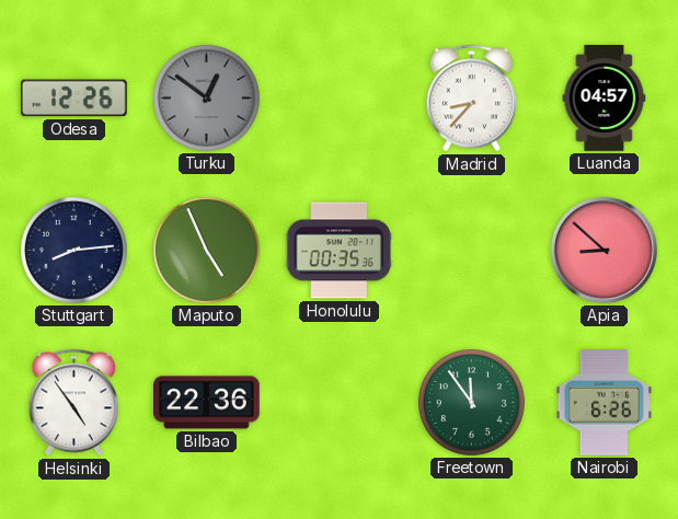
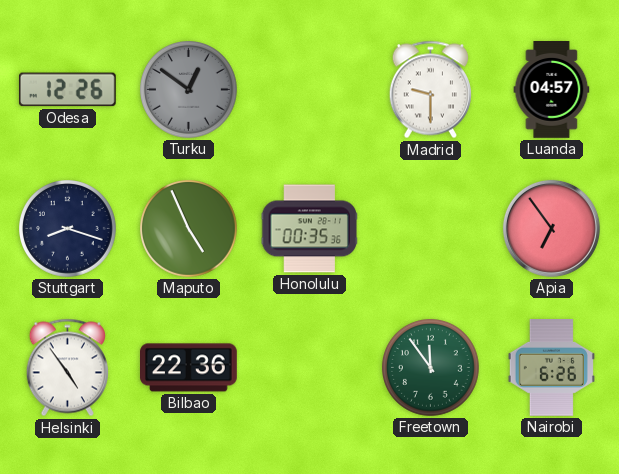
Madrid: 8:37 -> 9:30 (430, 90)
Stuttgart: 8:14 -> 8:18 (68, 229)
Apia: 8:52 -> 6:54 (551, 228)
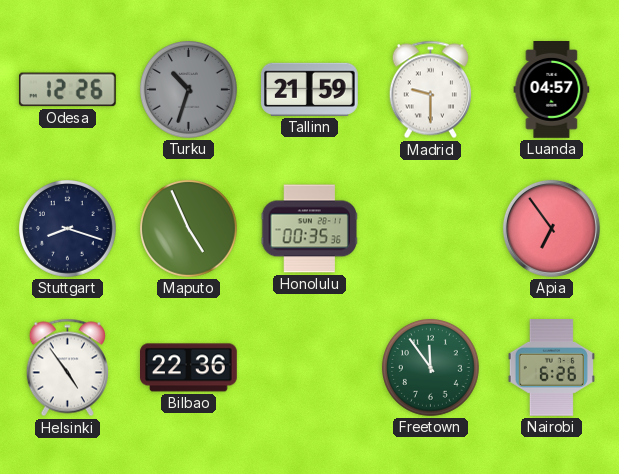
Turku: 12:51 -> 10:33 (189, 90)
Tallinn: none -> 21:59 (310, 89)
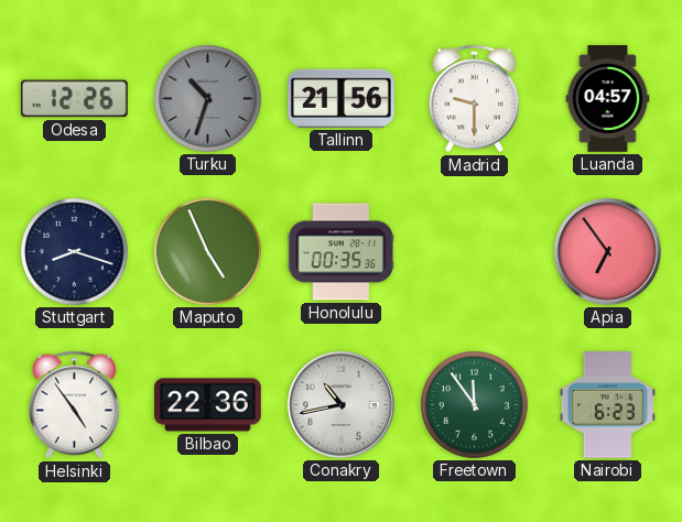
Tallinn: 21:59 -> 21:56 (342, 98)
Conakry: none -> 10:43 (340, 404)
Nairobi: 6:26 -> 6:23 (607, 405)
